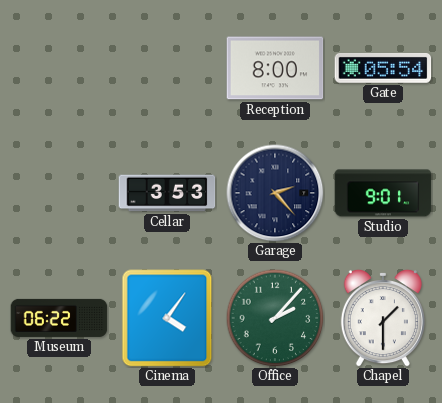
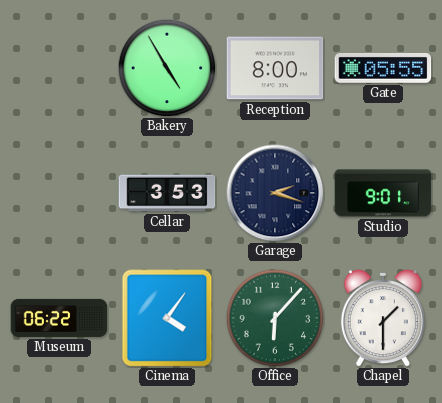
Bakery: none -> 4:55 (167, 68)
Gate: 05:54 -> 05:55 (383, 68)
Garage: 2:23 -> 2:18 (275, 193)
Office: 2:07 -> 6:07 (275, 318)
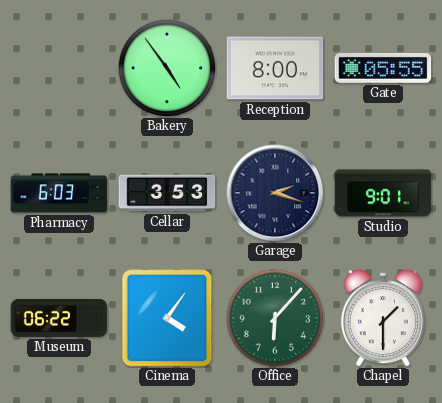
Bakery: 4:55 -> 4:54 (167, 68)
Pharmacy: none -> 6:03 (59, 193)
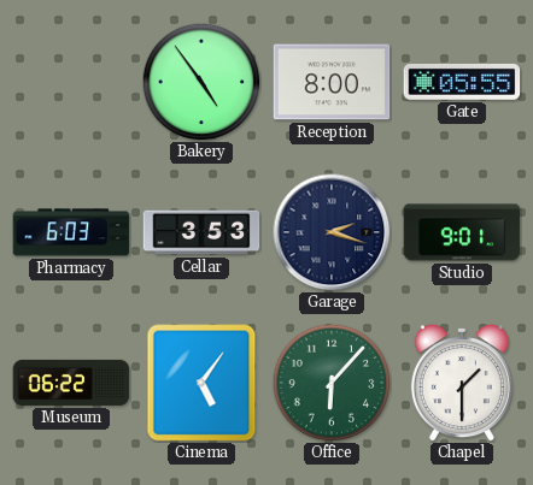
Cinema: 4:06 -> 5:06 (201, 383)
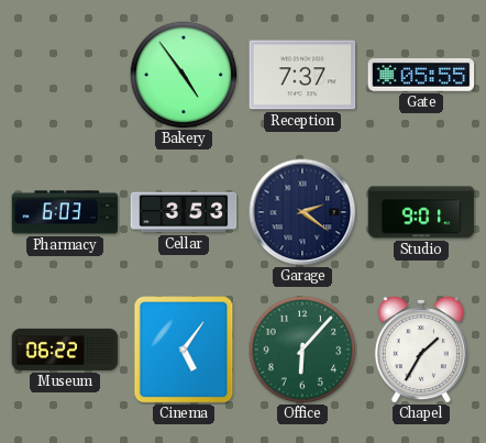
Reception: 8:00 -> 7:37 (302, 75)
Garage: 2:18 -> 2:21 (302, 212)
Chapel: 1:30 -> 1:35 (421, 350)
